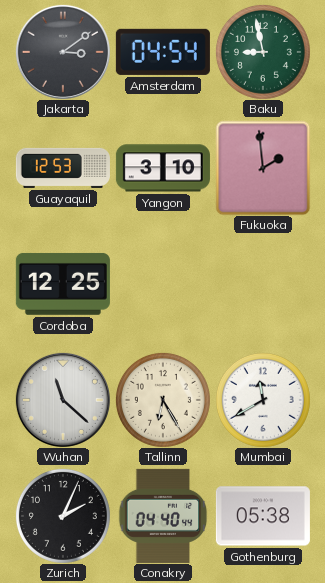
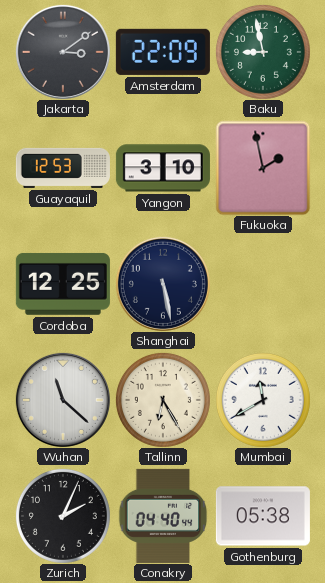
Amsterdam: 04:54 -> 22:09 (163, 52)
Fukuoka: 1:59 -> 1:58 (263, 168)
Shanghai: none -> 5:28 (163, 284)
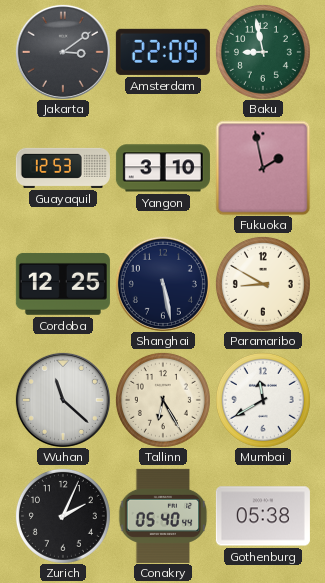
Paramaribo: none -> 8:50 (263, 284)
Conakry: 04:40 -> 05:40 (163, 516)
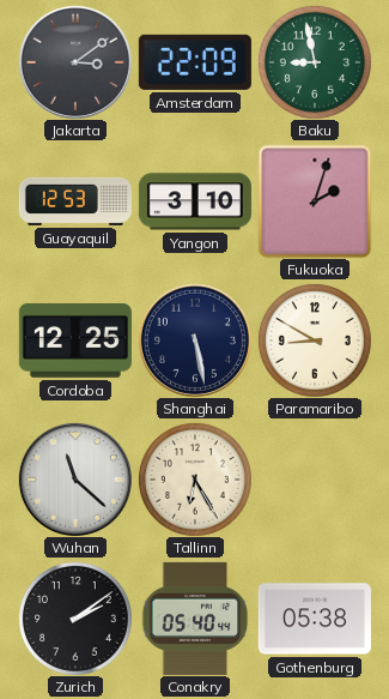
Fukuoka: 1:58 -> 2:03 (315, 201)
Mumbai: 11:40 -> none (263, 400)
Zurich: 2:04 -> 2:09 (75, 619)
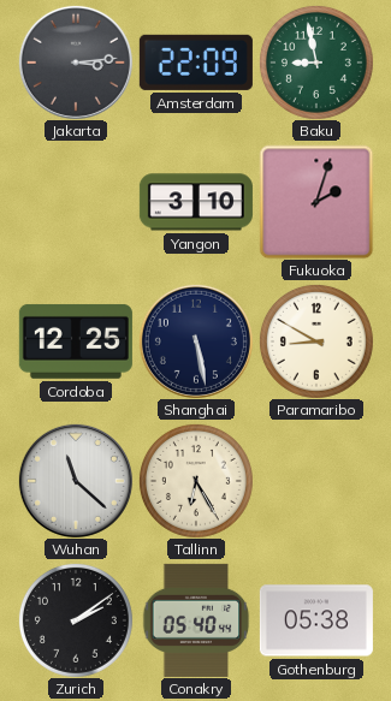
Jakarta: 3:09 -> 3:14 (76, 63)
Guayaquil: 12:53 -> none (75, 201)
